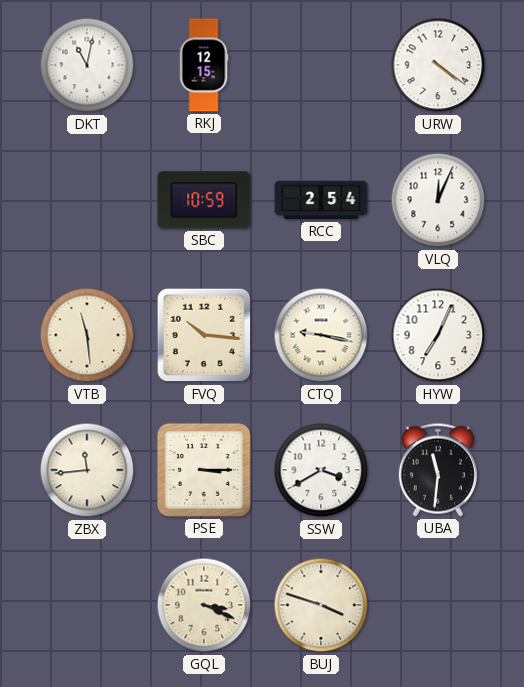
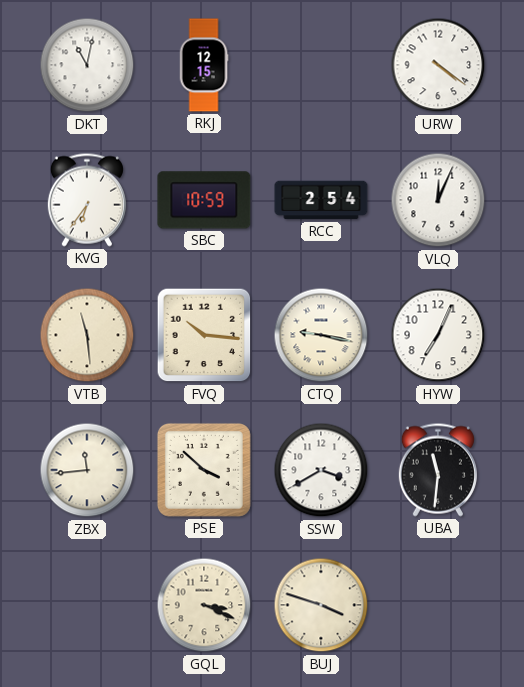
KVG: none -> 6:36 (87, 200)
PSE: 3:15 -> 3:52 (204, 470)
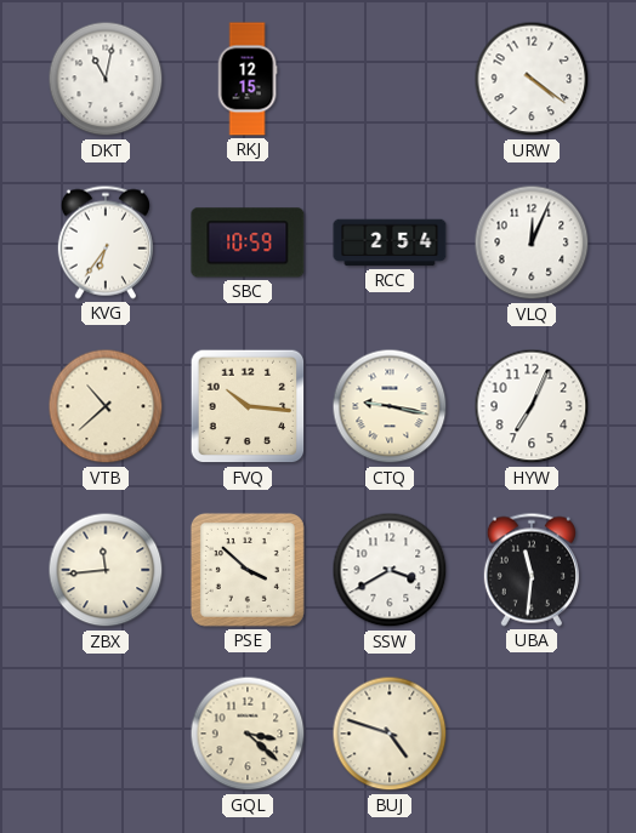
VTB: 11:29 -> 10:38 (106, 406)
GQL: 3:19 -> 3:22 (248, 734)
BUJ: 3:48 -> 4:48 (390, 734)
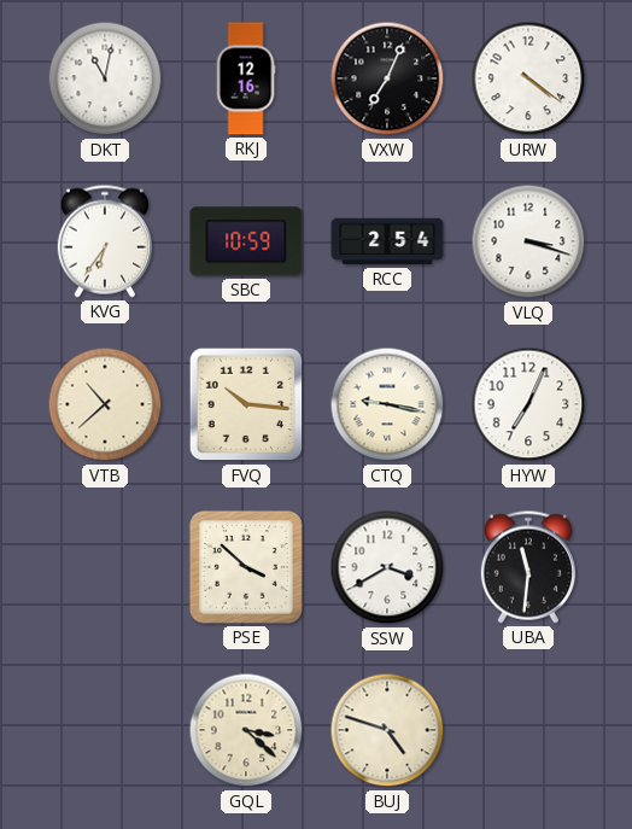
RKJ: 12:15 -> 12:16 (246, 78)
VXW: none -> 7:04 (387, 78)
VLQ: 12:04 -> 3:18 (528, 241)
ZBX: 11:44 -> none (106, 570)
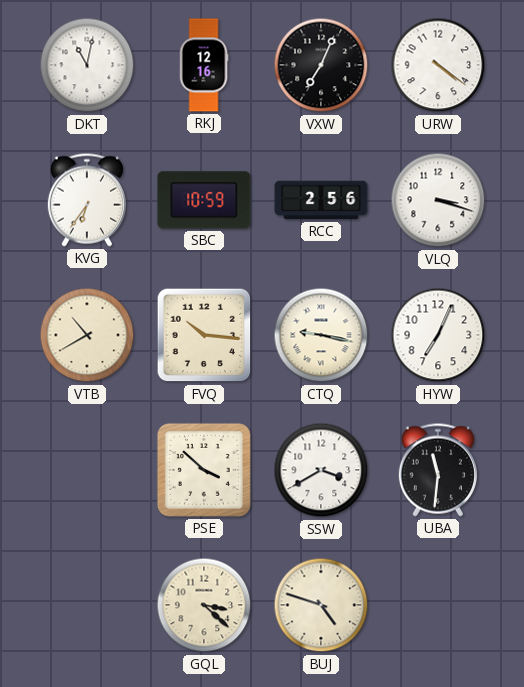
RCC: 2:54 -> 2:56 (321, 200)
VTB: 10:38 -> 10:40 (87, 335)
